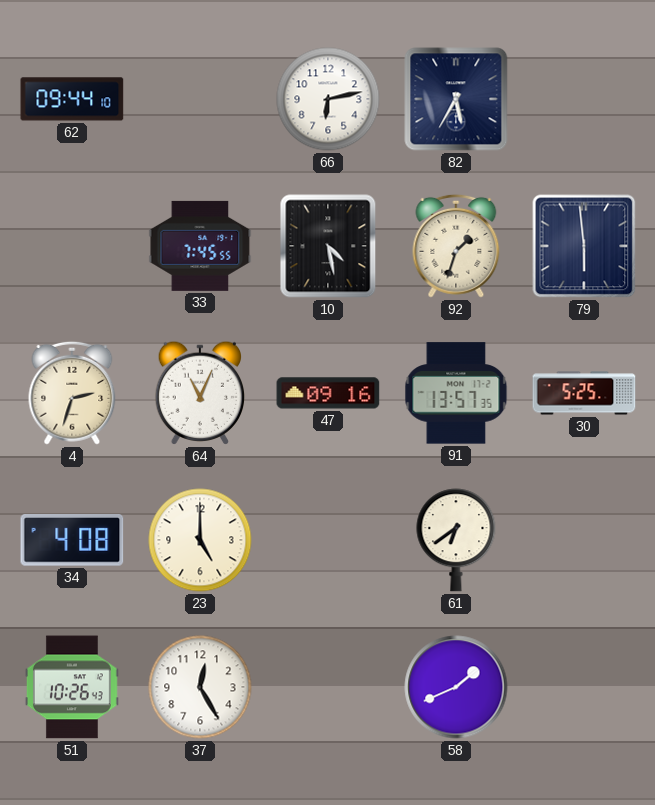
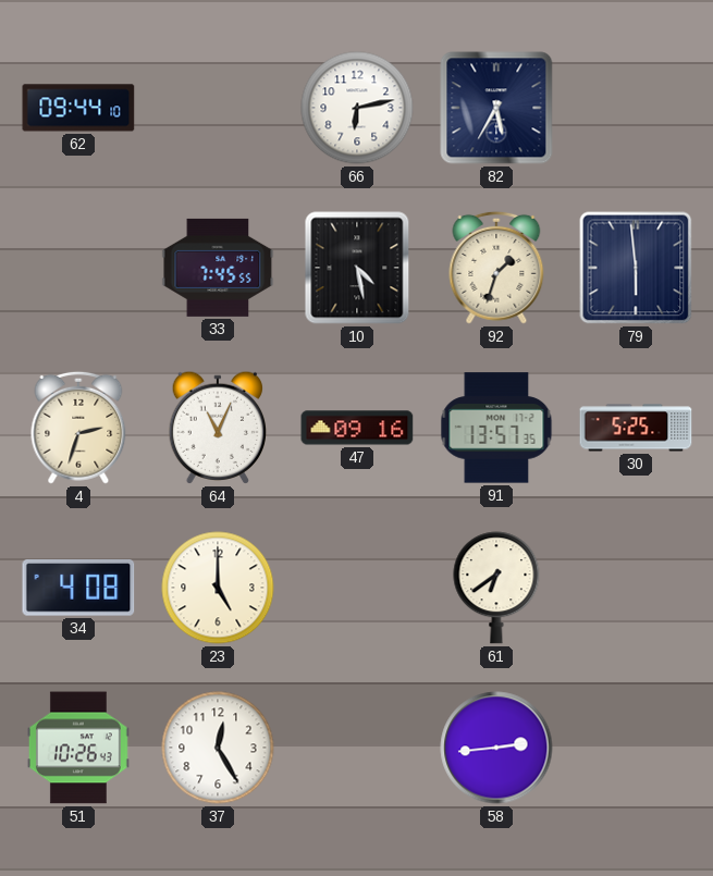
58: 1:41 -> 2:44 (496, 748)
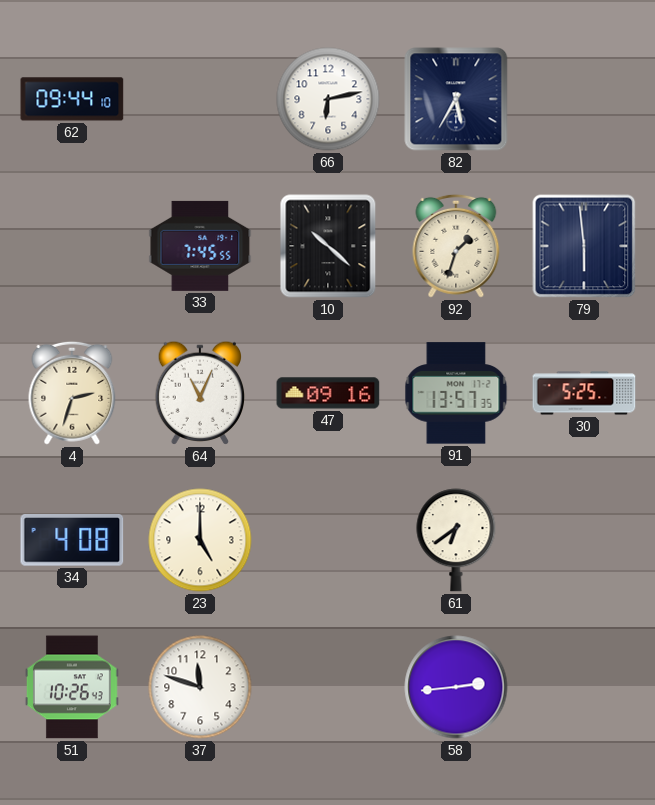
10: 4:28 -> 10:22 (328, 246)
37: 12:25 -> 11:48 (200, 687)
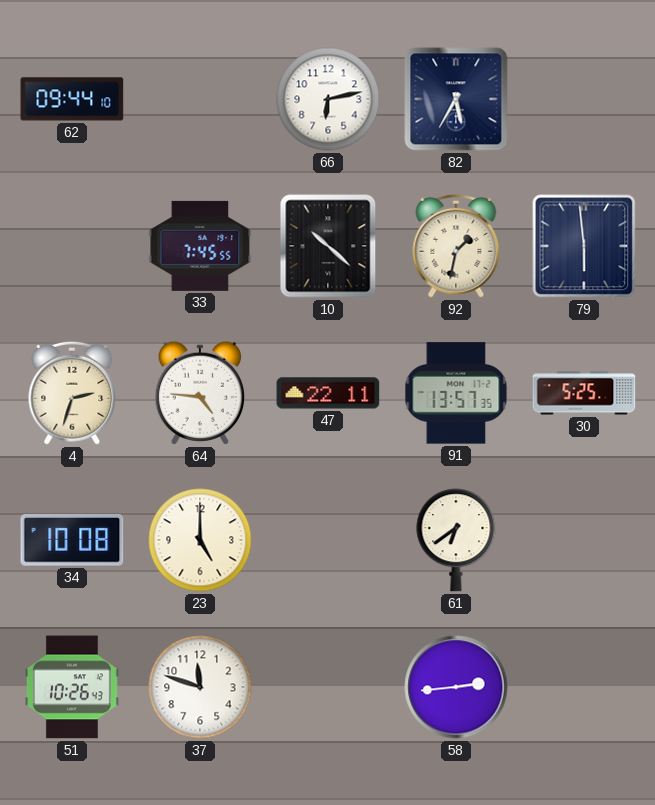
92: 1:33 -> 1:32 (456, 246)
64: 11:04 -> 4:46 (200, 393)
47: 09:16 -> 22:11 (328, 393)
34: 4:08 -> 10:08 (72, 541)
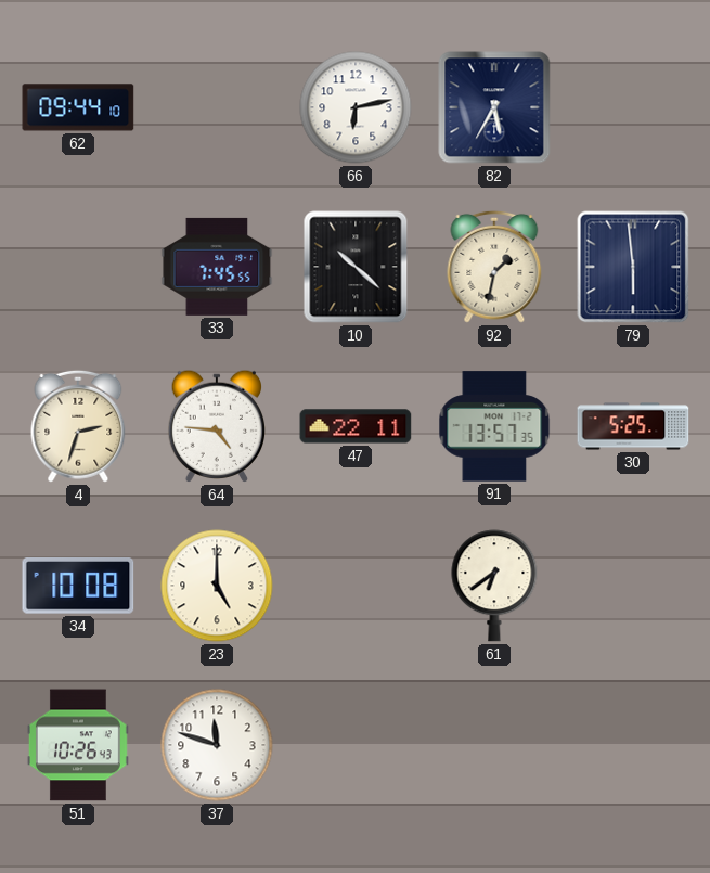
58: 2:44 -> none (456, 687)
